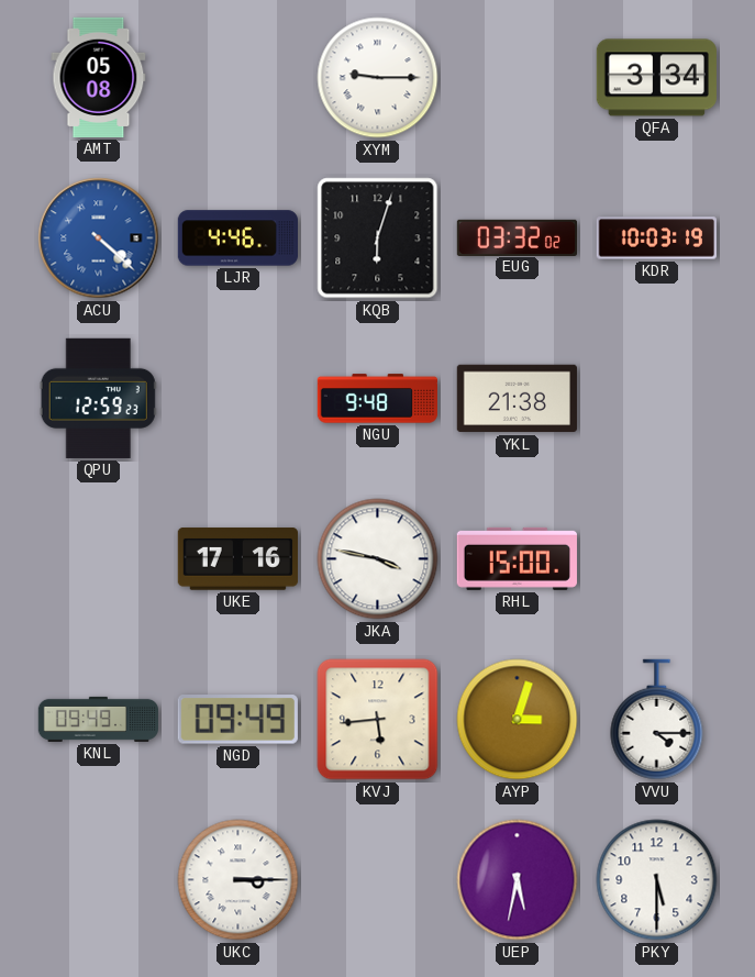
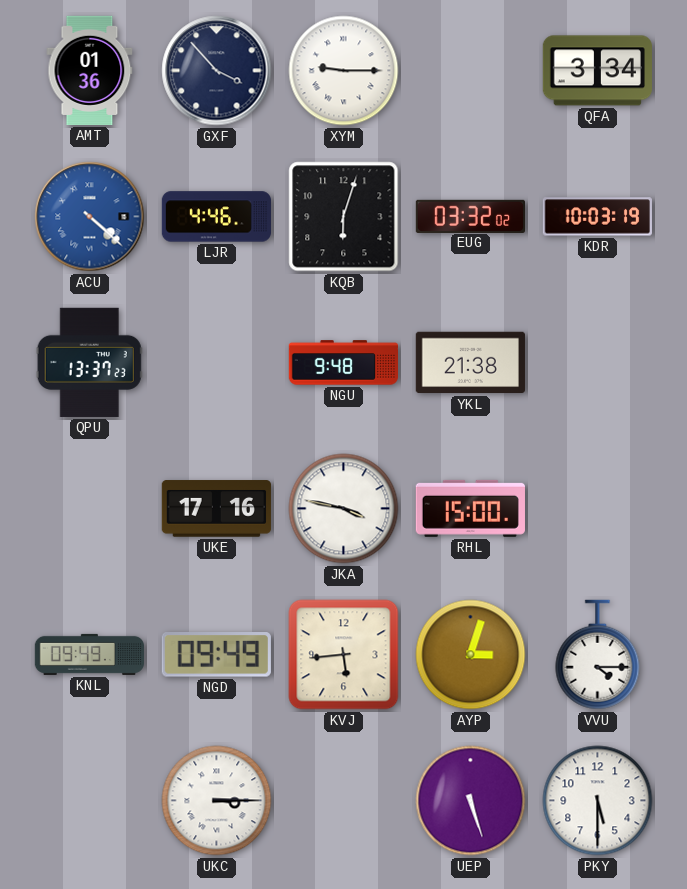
AMT: 05:08 -> 01:36 (90, 70)
GXF: none -> 3:53 (217, 71)
QPU: 12:59 -> 13:37 (89, 362)
UEP: 5:32 -> 5:27 (471, 801)
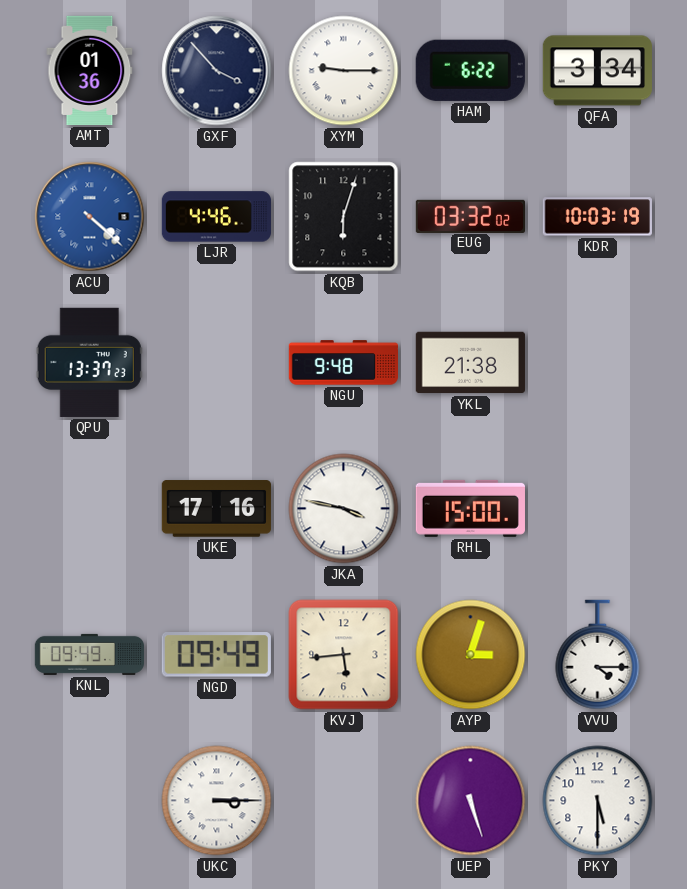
HAM: none -> 6:22 (470, 70)
